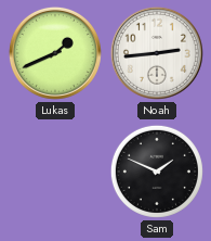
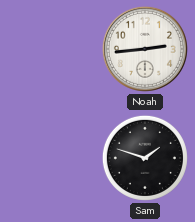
Lukas: 1:41 -> none (55, 53)
Sam: 1:49 -> 1:48 (145, 158)
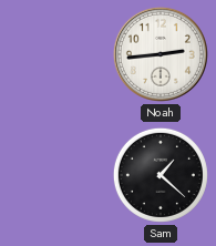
Sam: 1:48 -> 1:22 (161, 175)
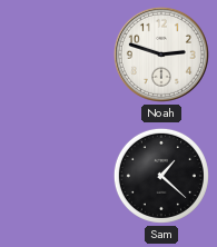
Noah: 2:44 -> 2:48 (161, 55)
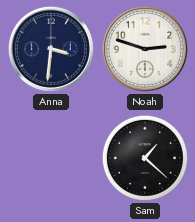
Anna: none -> 3:31 (51, 49)
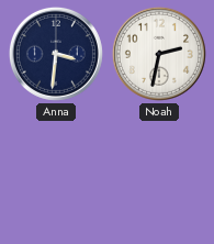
Noah: 2:48 -> 2:32 (159, 54)
Sam: 1:22 -> none (145, 158)
